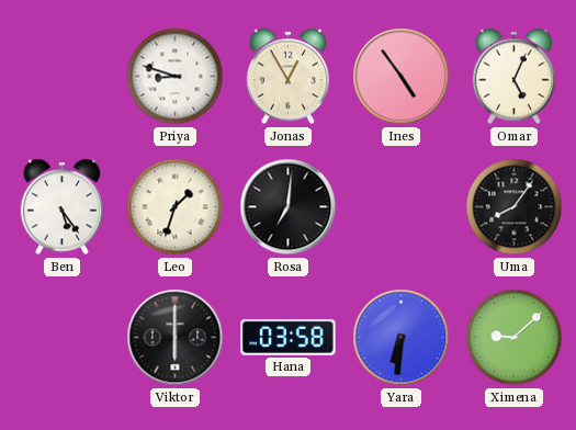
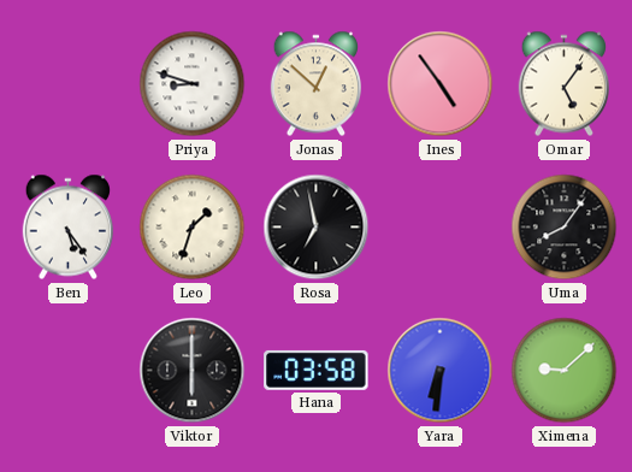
Jonas: 12:55 -> 12:52 (315, 84)
Omar: 5:04 -> 5:06 (563, 84)
Rosa: 7:01 -> 6:58 (317, 228)
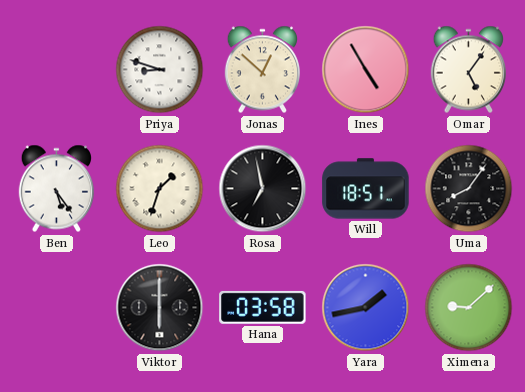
Ines: 4:54 -> 4:55 (366, 70)
Will: none -> 18:51 (366, 189)
Yara: 6:31 -> 1:43 (366, 308)
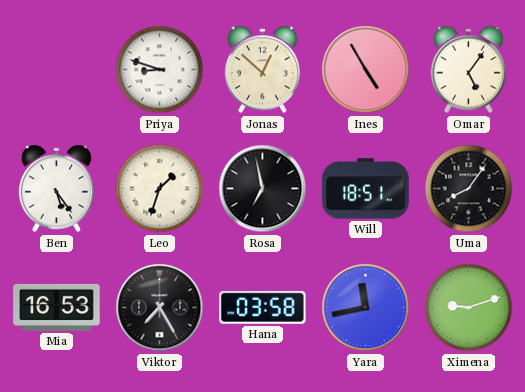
Mia: none -> 16:53 (57, 307)
Viktor: 6:00 -> 7:25 (160, 308)
Yara: 1:43 -> 11:43 (366, 308)
Ximena: 9:08 -> 9:12 (469, 308)
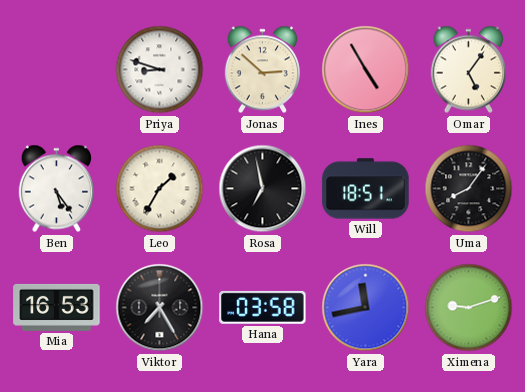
Jonas: 12:52 -> 2:52 (262, 70)
Leo: 1:33 -> 1:35 (160, 189)
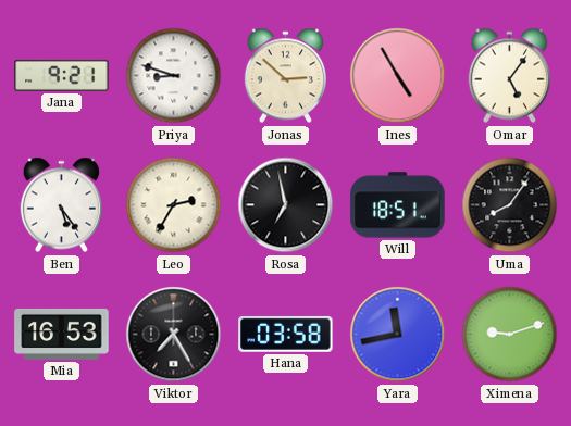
Jana: none -> 9:21 (62, 75)
Leo: 1:35 -> 2:35 (174, 205)
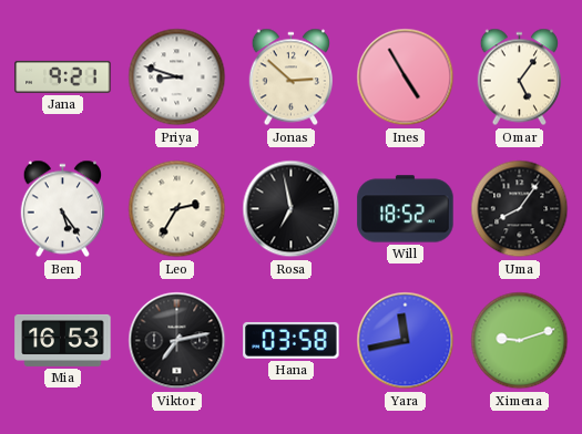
Will: 18:51 -> 18:52 (406, 209)
Viktor: 7:25 -> 7:13 (177, 341)
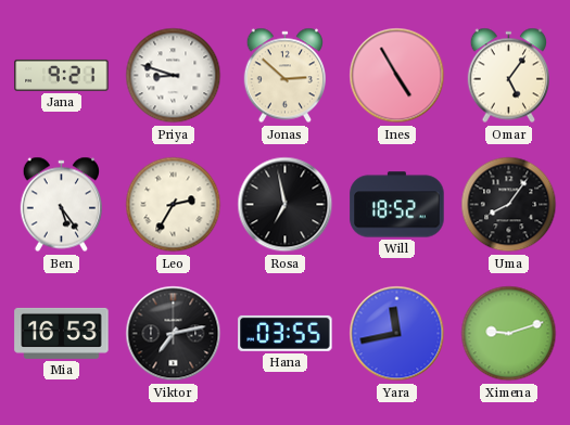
Hana: 03:58 -> 03:55 (286, 333)
